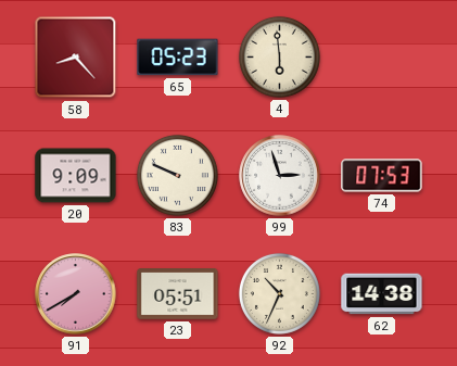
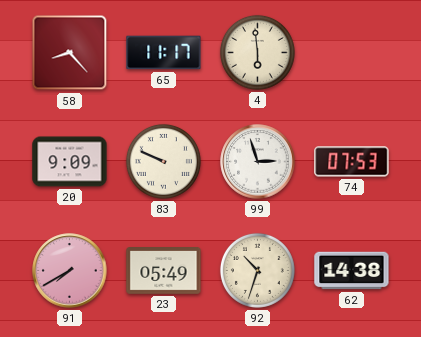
65: 05:23 -> 11:17 (164, 53)
23: 05:51 -> 05:49 (164, 271)
92: 10:34 -> 10:33 (257, 270)
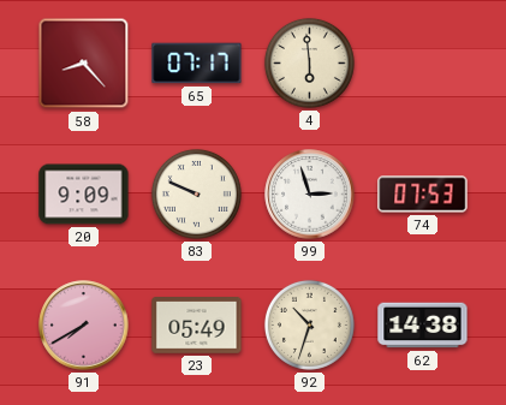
65: 11:17 -> 07:17 (197, 64)
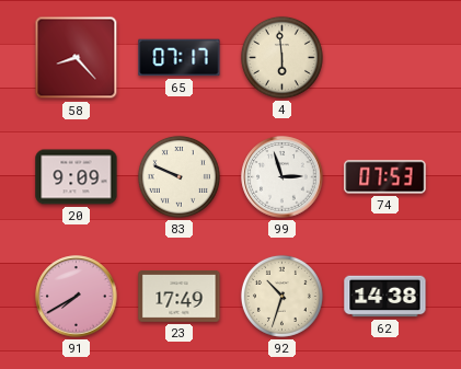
23: 05:49 -> 17:49 (180, 297)
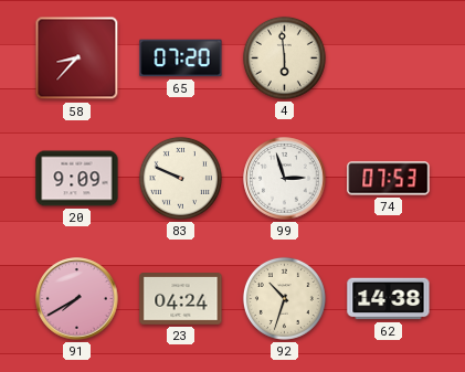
58: 8:23 -> 8:37 (77, 59)
65: 07:17 -> 07:20 (181, 59)
23: 17:49 -> 04:24 (181, 299)
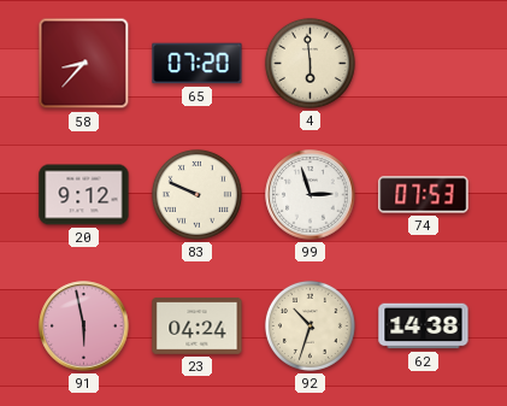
20: 9:09 -> 9:12 (84, 195)
91: 7:40 -> 5:58 (84, 326)
